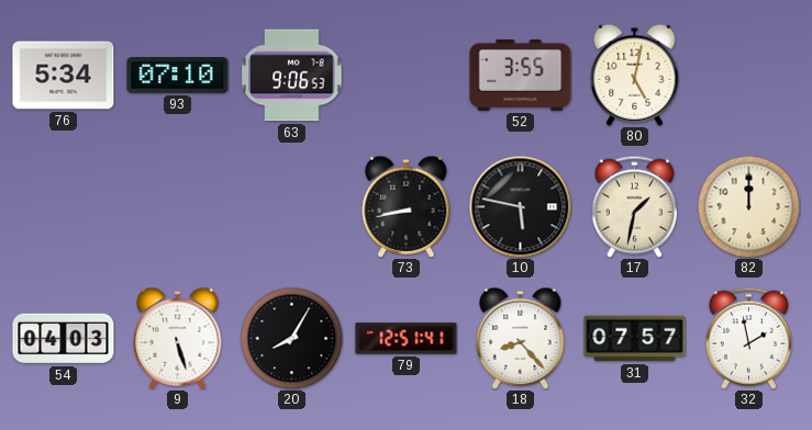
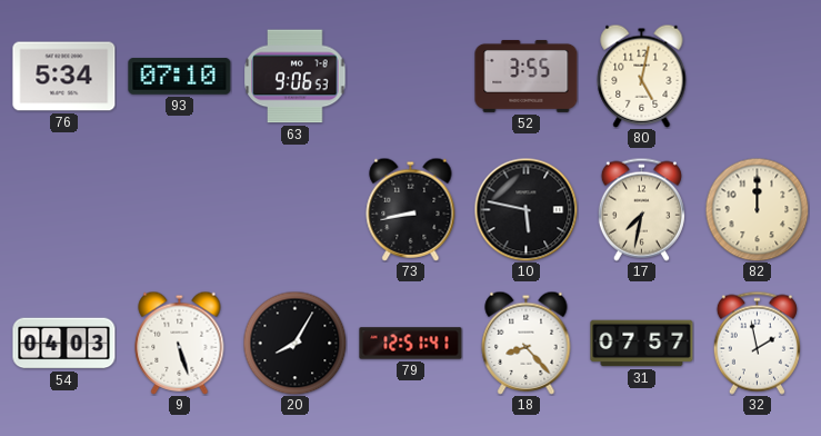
17: 1:32 -> 7:32 (641, 209)
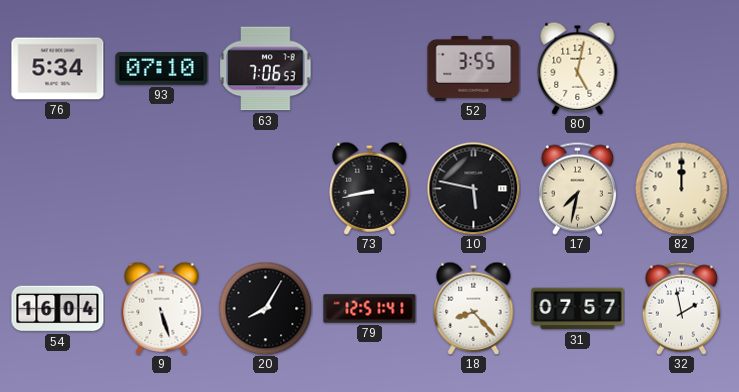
63: 9:06 -> 7:06 (266, 69)
54: 04:03 -> 16:04 (58, 309)
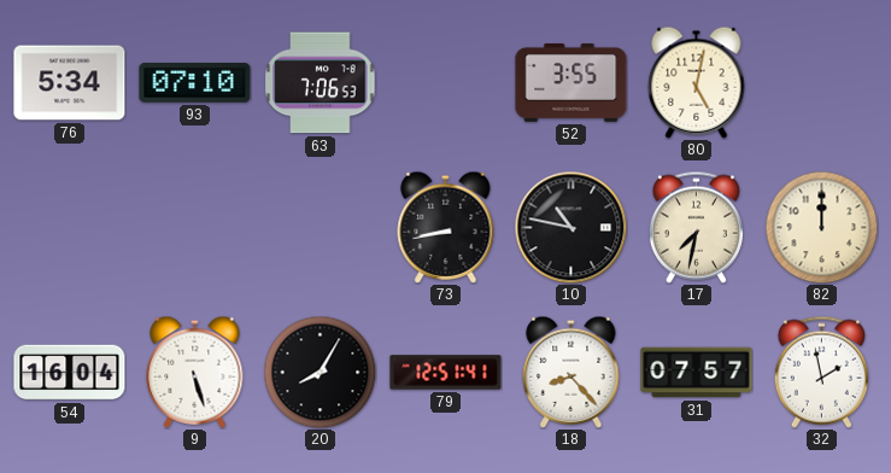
10: 5:47 -> 10:47 (570, 227)
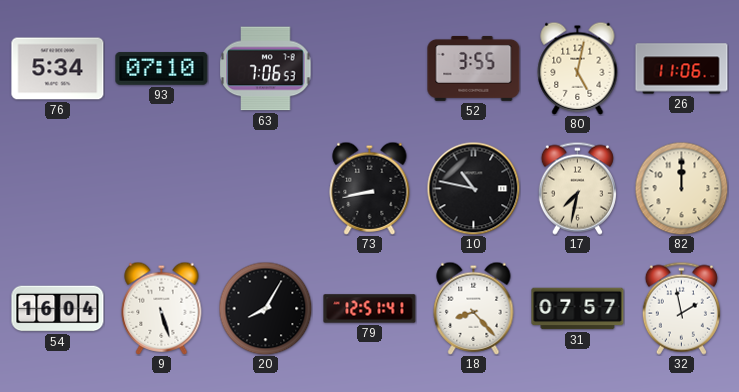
26: none -> 11:06 (682, 69)
